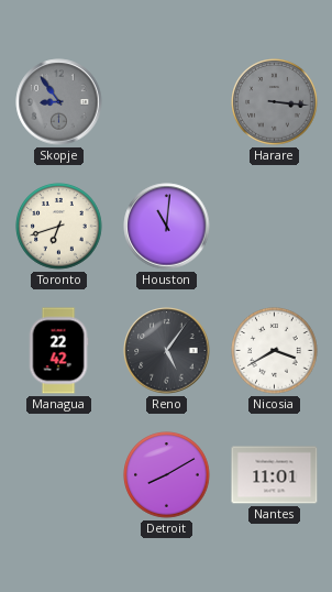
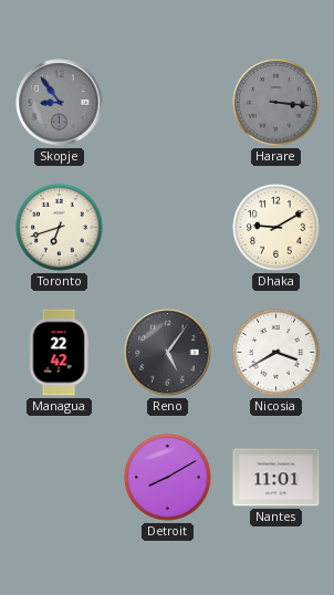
Houston: 11:01 -> none (167, 227)
Dhaka: none -> 9:10 (276, 228)
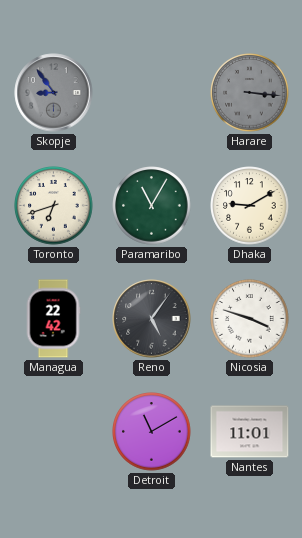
Paramaribo: none -> 11:05 (152, 206)
Nicosia: 3:40 -> 3:48 (250, 319)
Detroit: 8:10 -> 11:10 (152, 432)
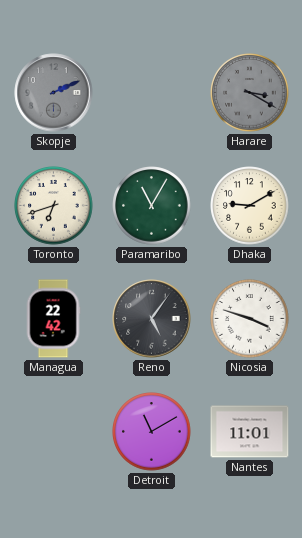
Skopje: 8:54 -> 2:11 (54, 93)
Harare: 3:16 -> 3:20 (250, 93)
